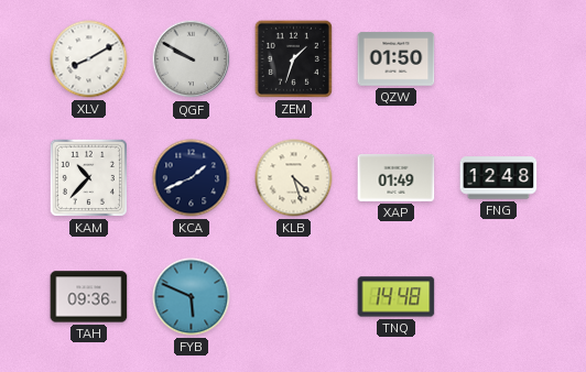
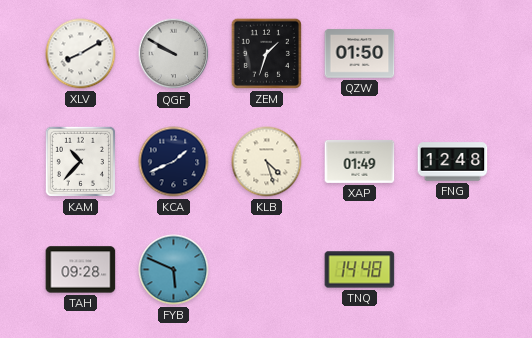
TAH: 09:36 -> 09:28 (81, 270)
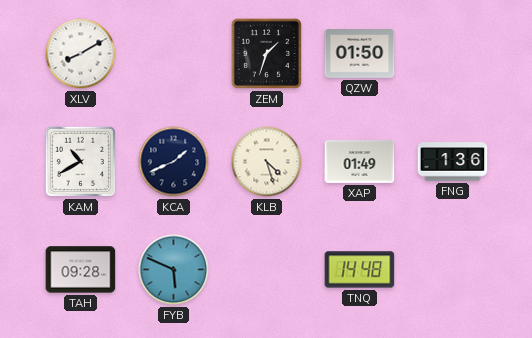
QGF: 9:50 -> none (174, 54)
KAM: 10:37 -> 10:40 (80, 161)
FNG: 12:48 -> 1:36 (453, 162)
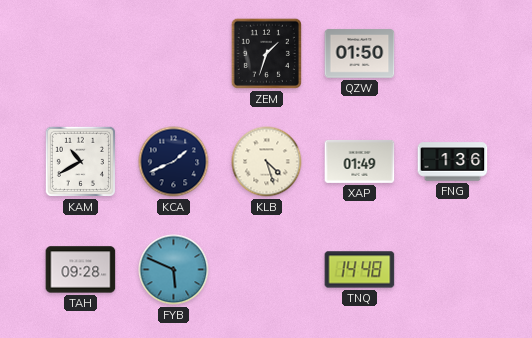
XLV: 8:10 -> none (81, 54)
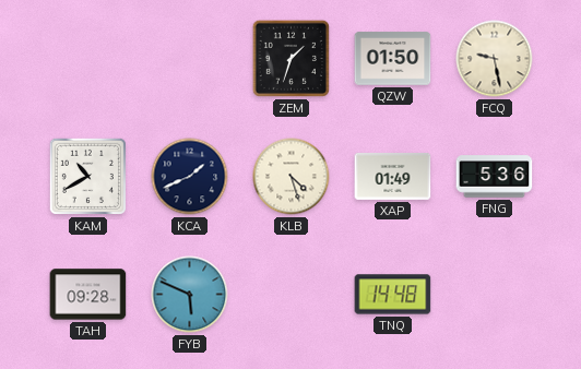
FCQ: none -> 9:28 (495, 59)
FNG: 1:36 -> 5:36 (495, 177)
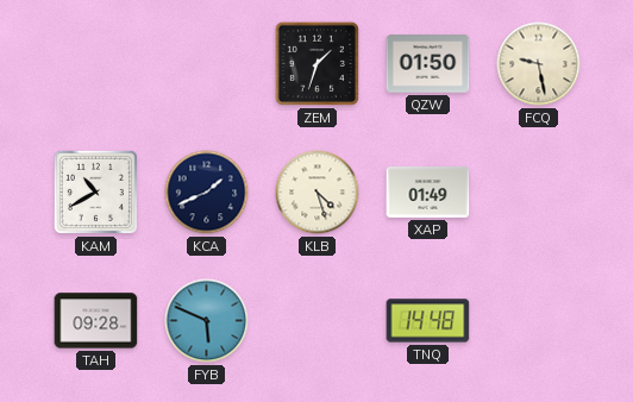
FNG: 5:36 -> none (495, 177)
